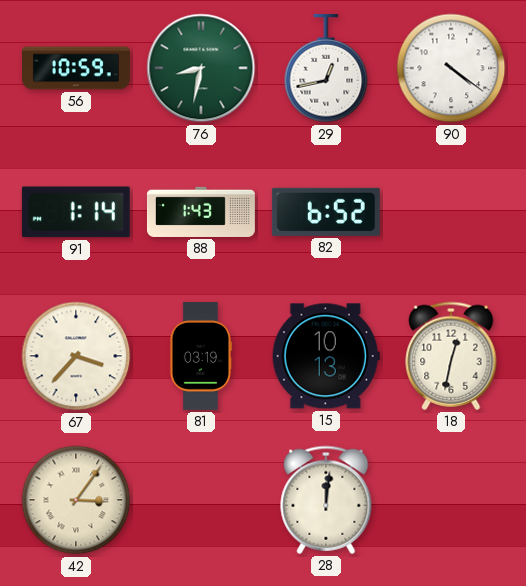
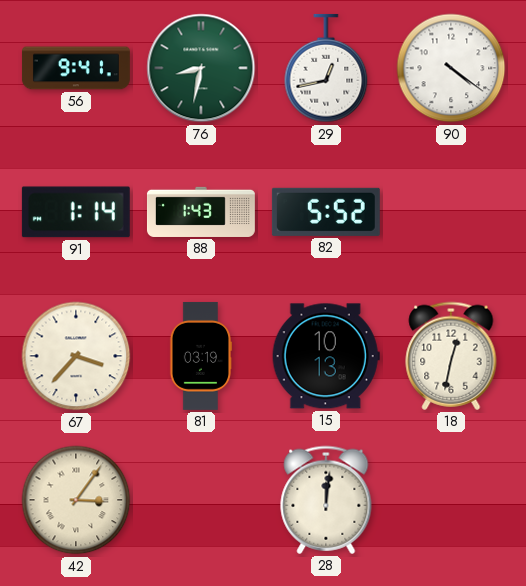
56: 10:59 -> 9:41 (76, 68)
82: 6:52 -> 5:52 (326, 212)
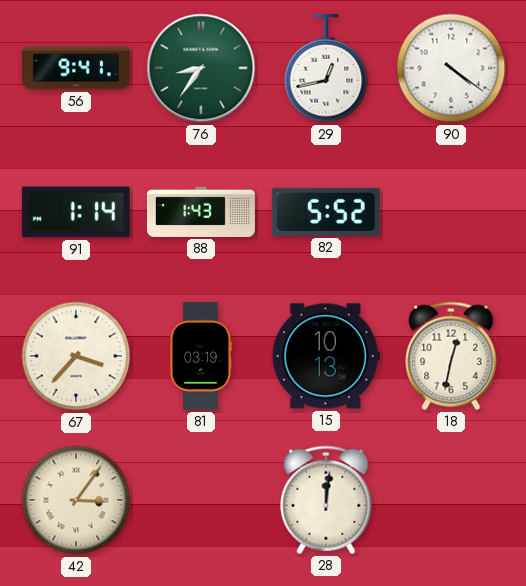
76: 8:32 -> 8:36 (201, 68)
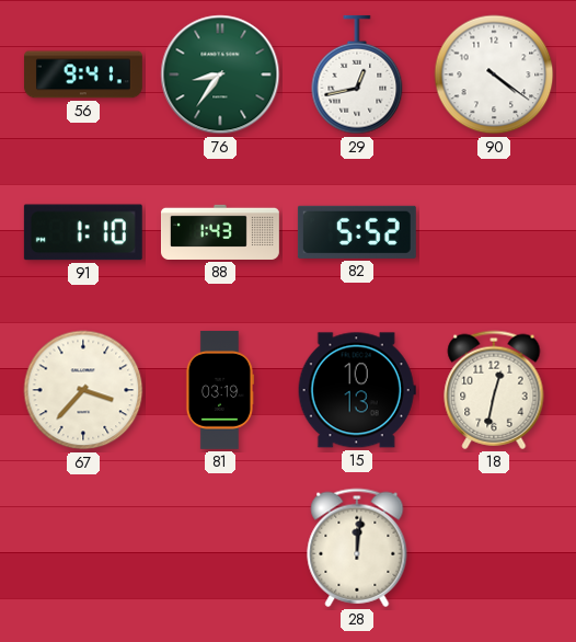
91: 1:14 -> 1:10 (83, 232)
42: 3:06 -> none (76, 500)
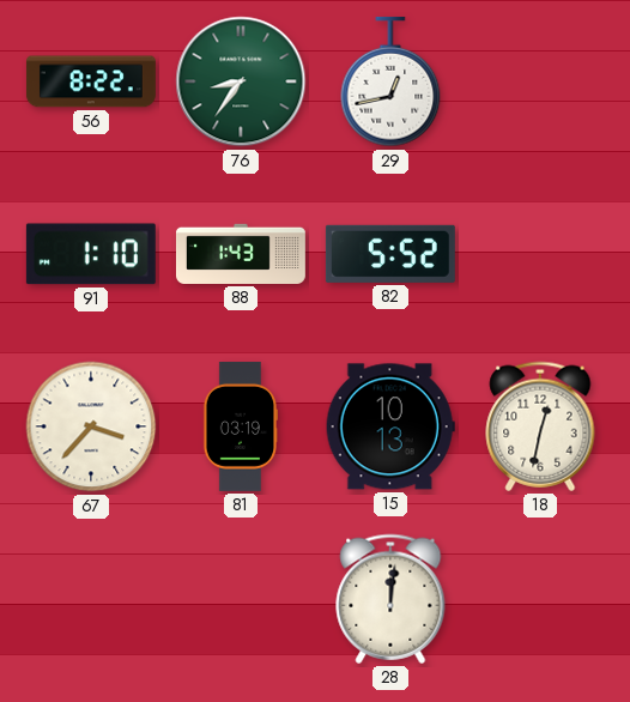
56: 9:41 -> 8:22 (91, 81)
90: 4:21 -> none (494, 74)
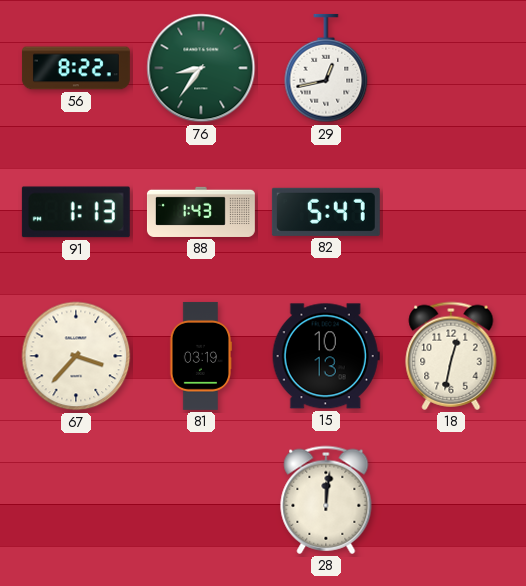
91: 1:10 -> 1:13 (76, 212)
82: 5:52 -> 5:47 (326, 212)
